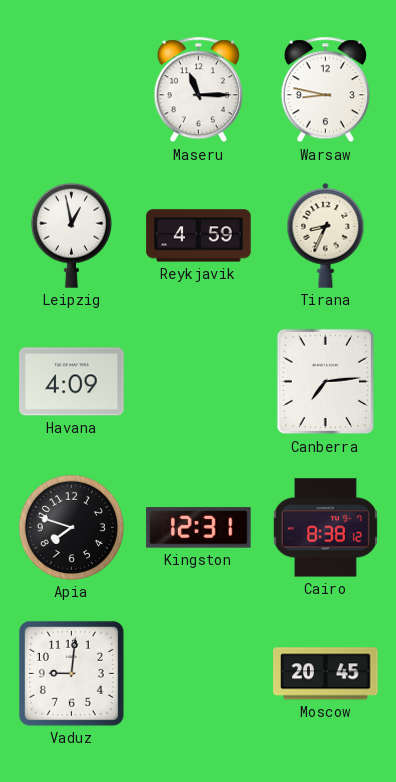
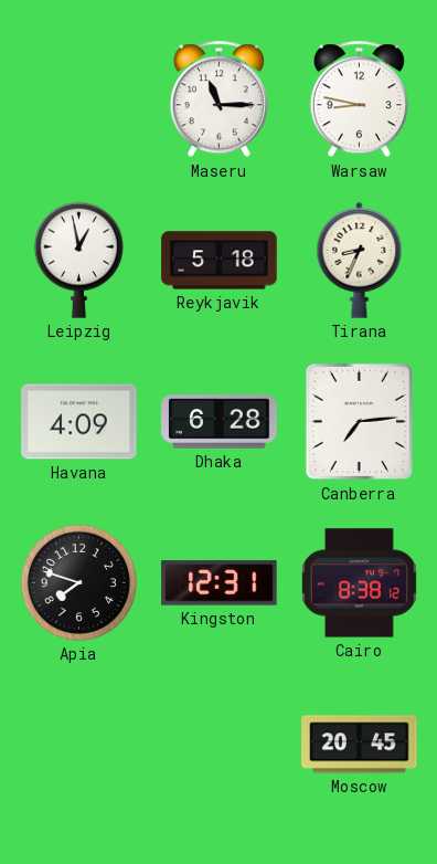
Reykjavik: 4:59 -> 5:18 (220, 261)
Dhaka: none -> 6:28 (220, 422)
Vaduz: 9:01 -> none (71, 673)
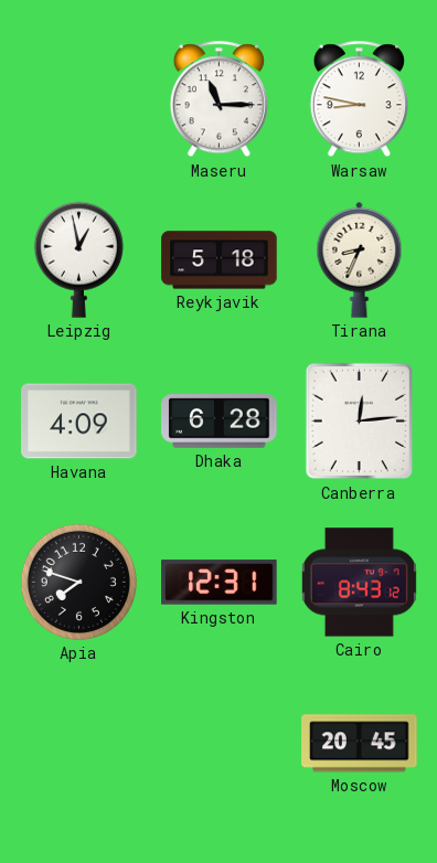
Canberra: 7:14 -> 12:14 (359, 422)
Cairo: 8:38 -> 8:43 (359, 583)
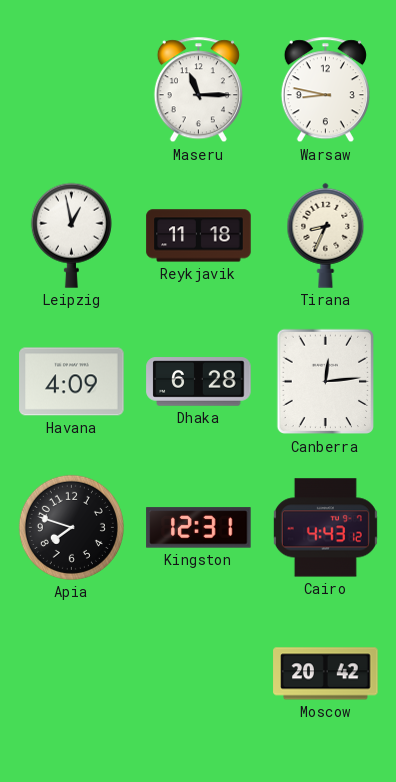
Reykjavik: 5:18 -> 11:18 (199, 236)
Cairo: 8:43 -> 4:43 (325, 528)
Moscow: 20:45 -> 20:42 (326, 674)
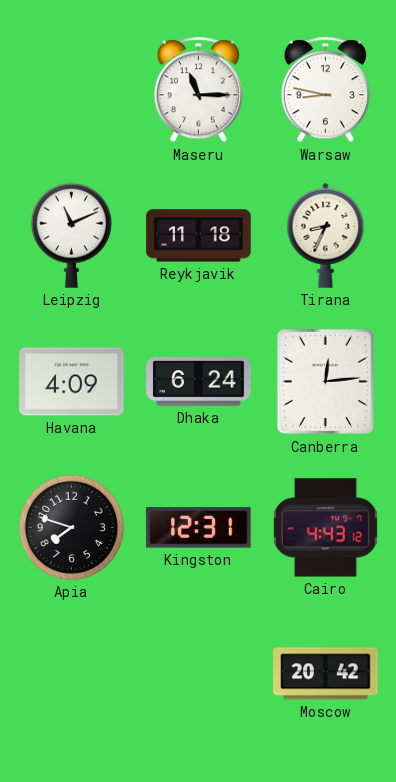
Leipzig: 12:58 -> 11:11 (71, 235)
Dhaka: 6:28 -> 6:24 (199, 382)
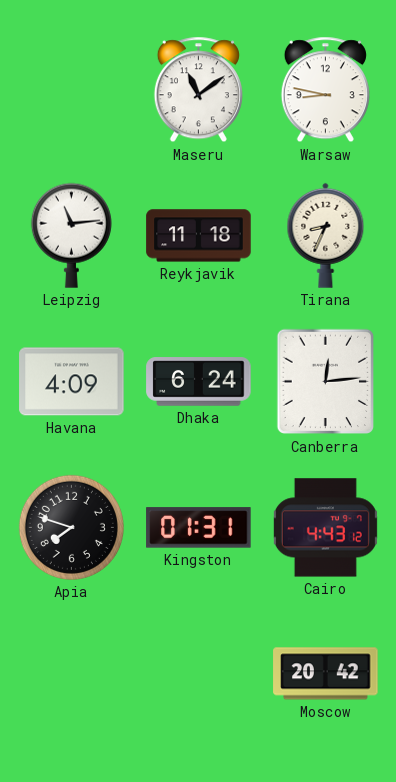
Maseru: 11:15 -> 11:09 (198, 90)
Leipzig: 11:11 -> 11:14 (71, 235)
Kingston: 12:31 -> 01:31 (199, 528)
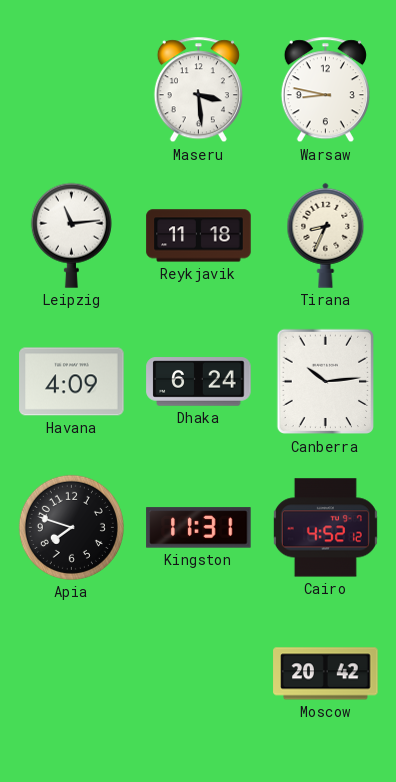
Maseru: 11:09 -> 3:29 (198, 90)
Canberra: 12:14 -> 10:14 (325, 382)
Kingston: 01:31 -> 11:31 (199, 528)
Cairo: 4:43 -> 4:52 (325, 528)
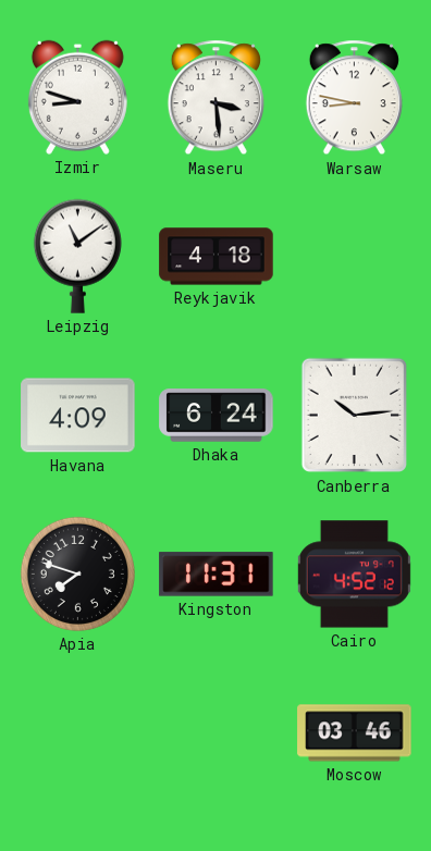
Izmir: none -> 8:48 (77, 97)
Leipzig: 11:14 -> 11:09 (77, 256)
Reykjavik: 11:18 -> 4:18 (217, 257)
Tirana: 8:34 -> none (326, 235)
Moscow: 20:42 -> 03:46 (355, 733)
